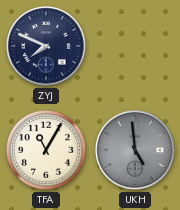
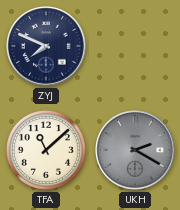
TFA: 11:05 -> 11:08 (46, 150)
UKH: 4:59 -> 2:20 (135, 150)
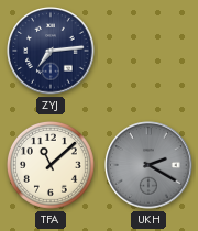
ZYJ: 7:49 -> 7:14 (51, 51)
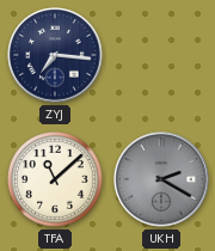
ZYJ: 7:14 -> 7:16 (55, 55)
